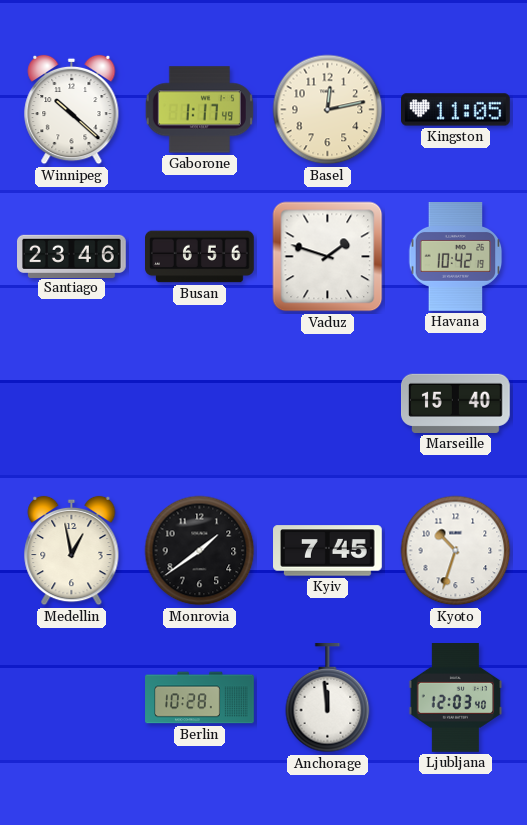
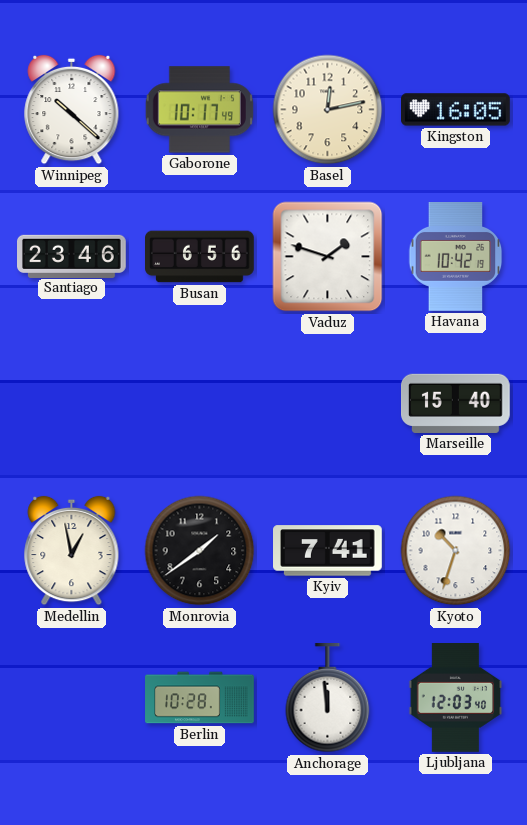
Gaborone: 1:17 -> 10:17 (199, 110)
Kingston: 11:05 -> 16:05 (456, 110)
Kyiv: 7:45 -> 7:41 (328, 551)
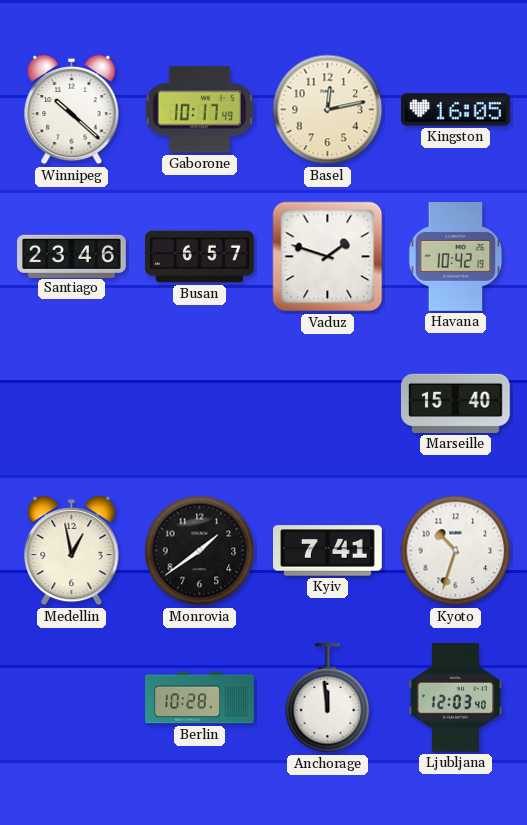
Busan: 6:56 -> 6:57 (200, 257)
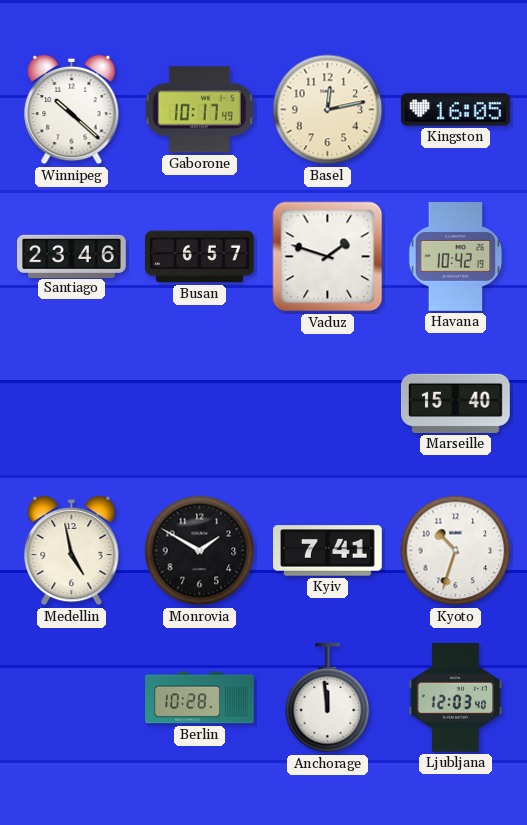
Medellin: 12:58 -> 4:58 (72, 551)
Monrovia: 1:39 -> 1:50 (200, 551)
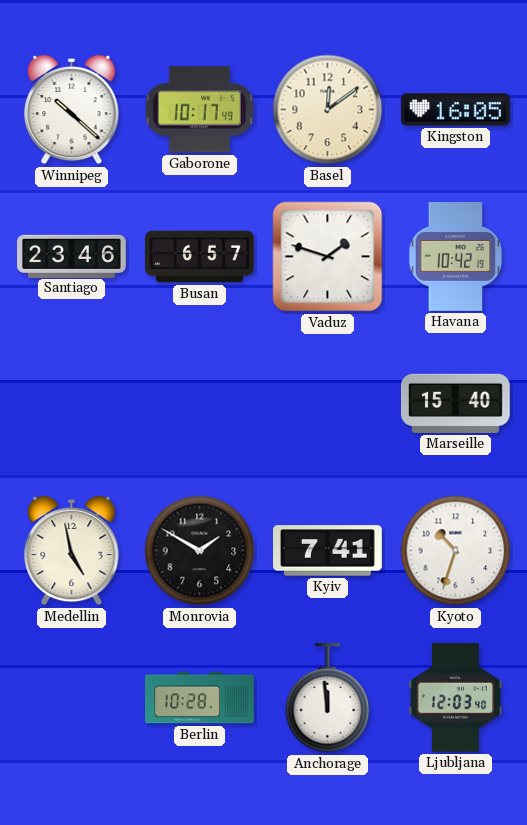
Basel: 12:13 -> 12:09 (328, 110)
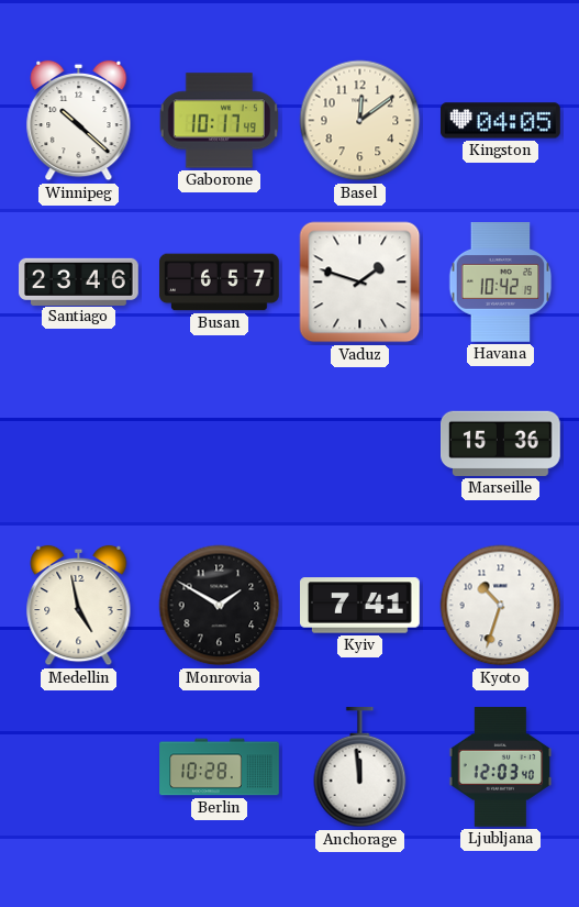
Kingston: 16:05 -> 04:05 (501, 121)
Marseille: 15:40 -> 15:36 (501, 443)
